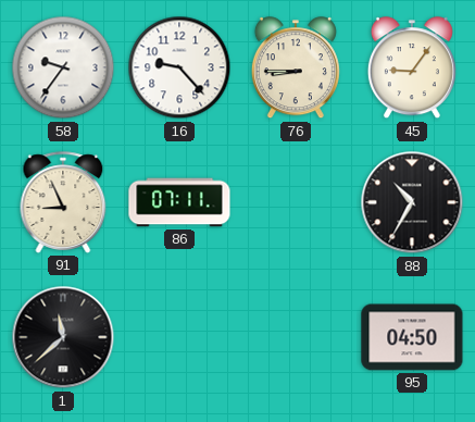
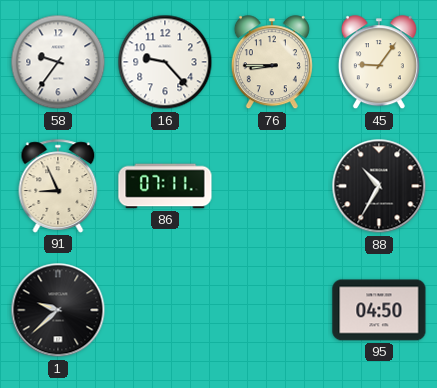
1: 11:38 -> 9:38 (58, 310)
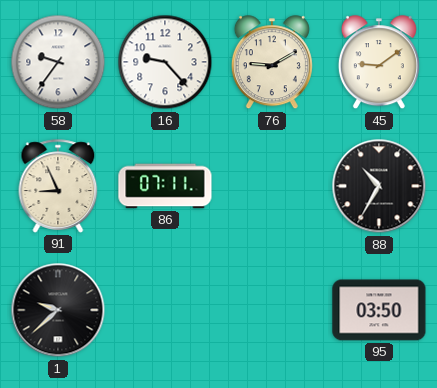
76: 8:45 -> 9:10 (272, 63)
45: 9:06 -> 9:09 (379, 63)
95: 04:50 -> 03:50 (379, 310)
